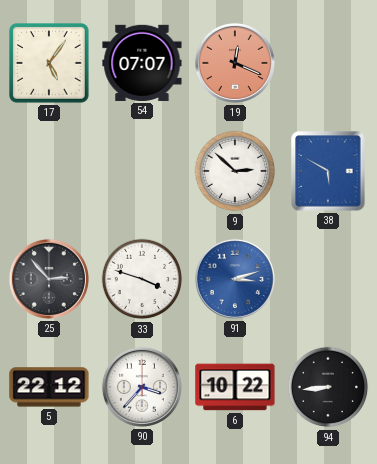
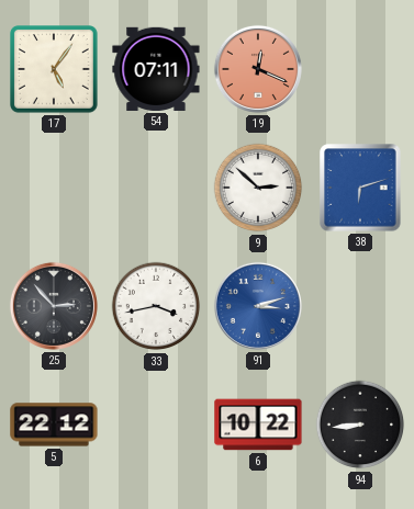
54: 07:07 -> 07:11 (156, 69)
38: 5:50 -> 6:12 (360, 188)
33: 3:48 -> 3:43 (156, 306)
90: 3:37 -> none (142, 387)
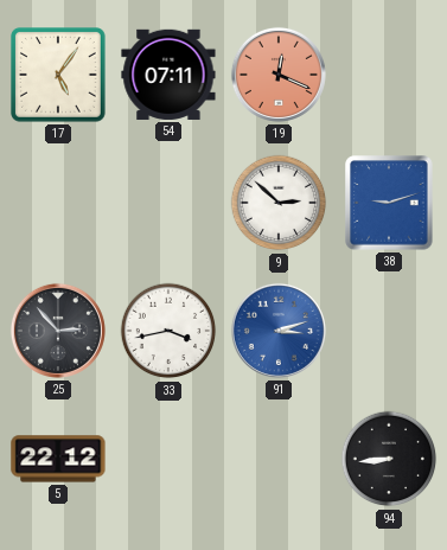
38: 6:12 -> 9:12 (389, 203)
6: 10:22 -> none (258, 425)
